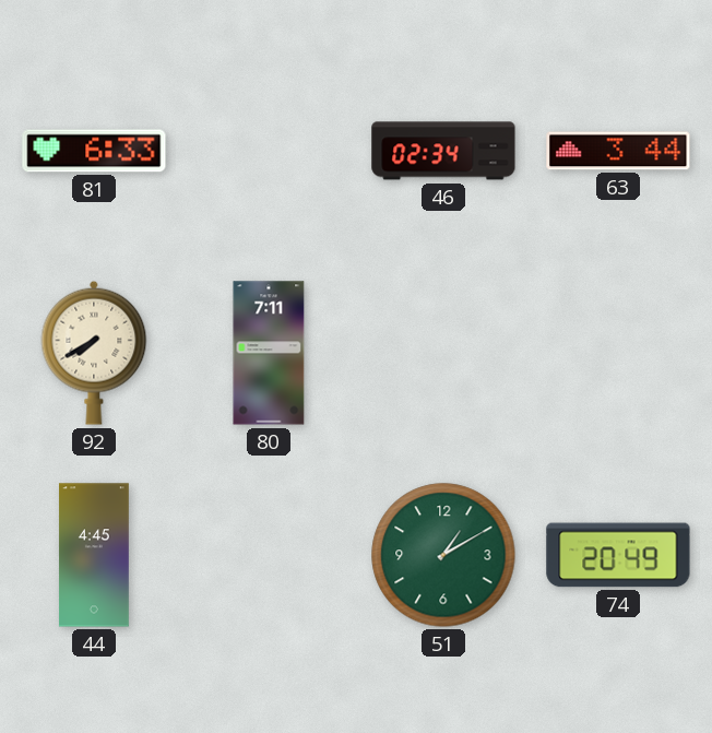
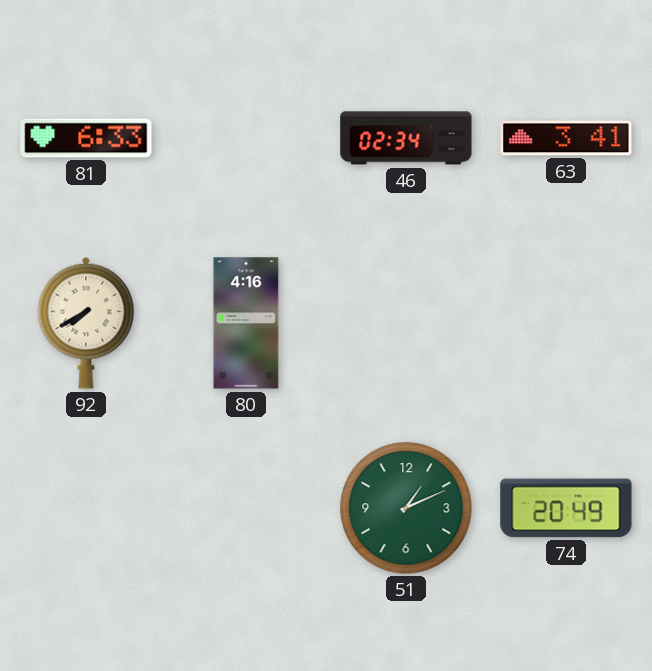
63: 3:44 -> 3:41 (566, 138)
80: 7:11 -> 4:16 (246, 323)
44: 4:45 -> none (95, 555)
51: 1:10 -> 1:11 (406, 508)
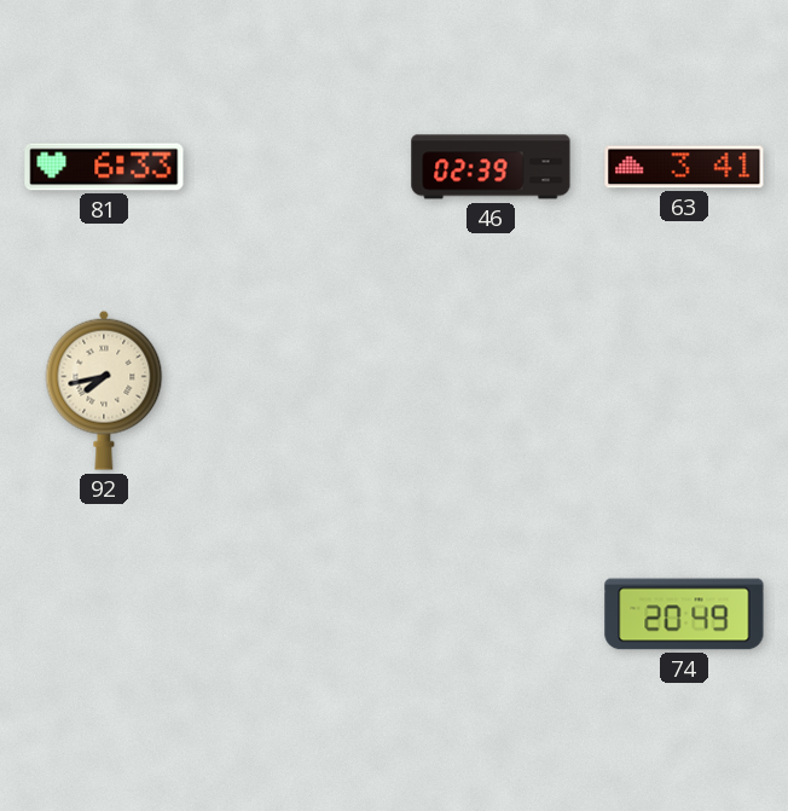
46: 02:34 -> 02:39 (491, 167)
92: 7:40 -> 7:43 (104, 390)
80: 4:16 -> none (246, 323)
51: 1:11 -> none (406, 508)
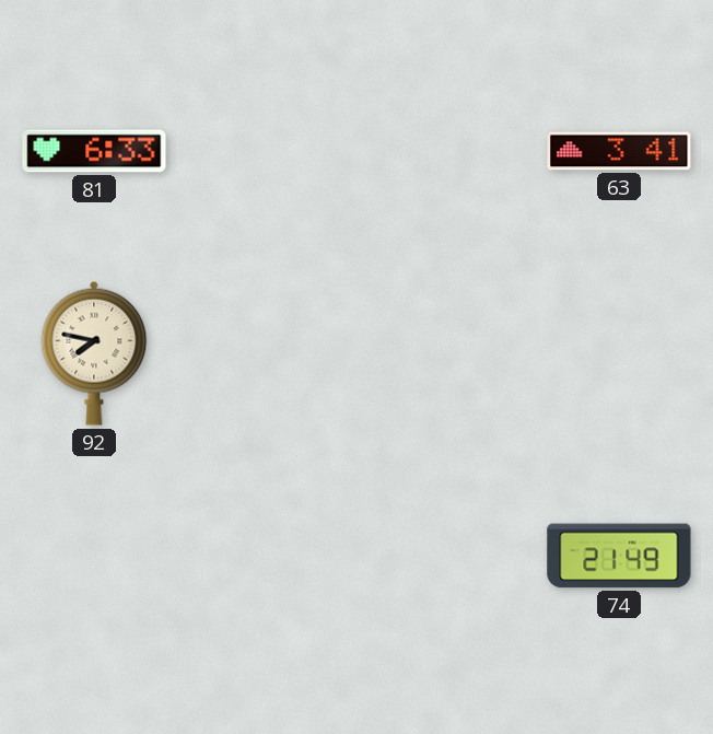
46: 02:39 -> none (491, 167)
92: 7:43 -> 7:47 (94, 353)
74: 20:49 -> 21:49 (619, 556)
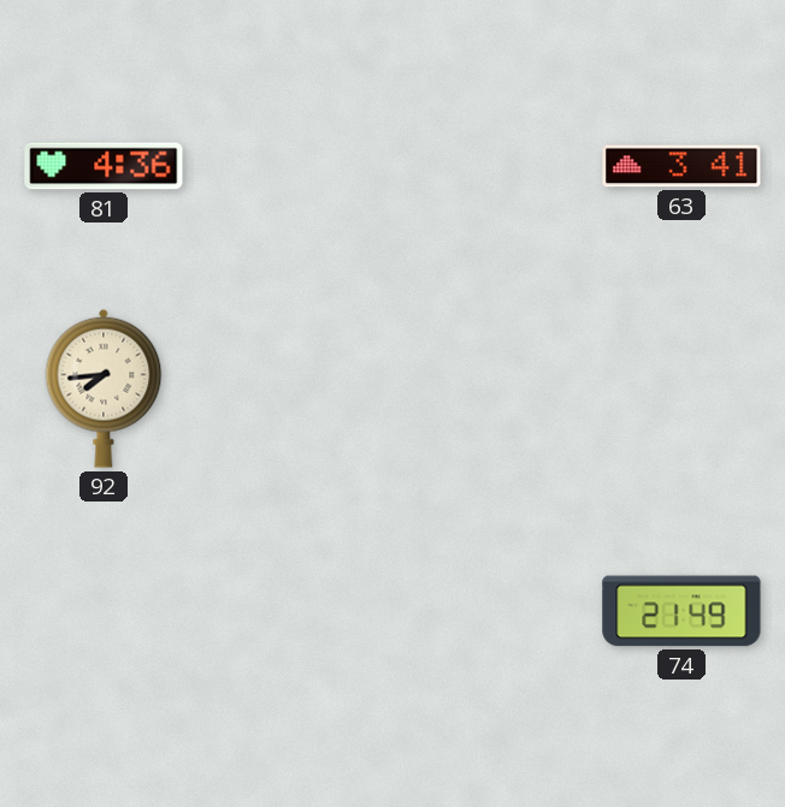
81: 6:33 -> 4:36 (104, 166)
92: 7:47 -> 7:44 (104, 388)
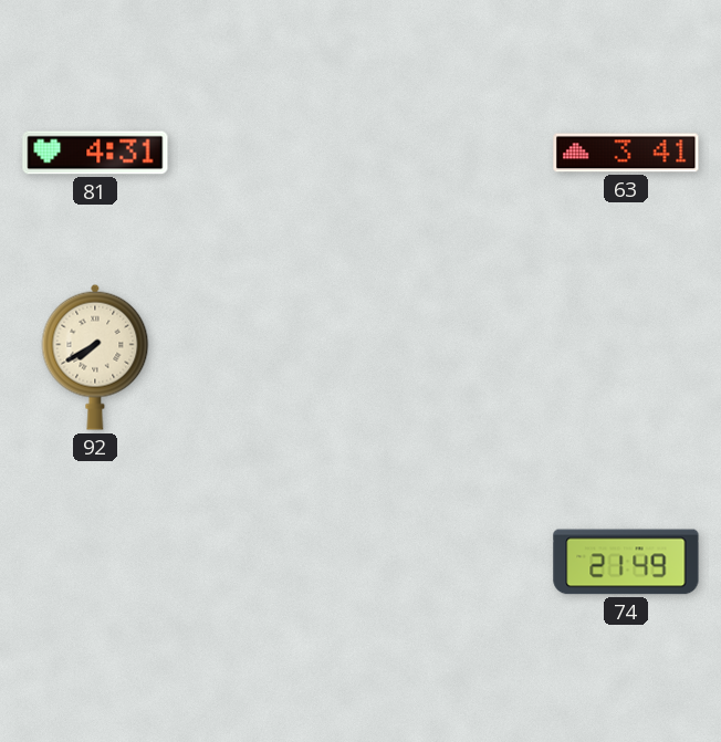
81: 4:36 -> 4:31 (95, 153)
92: 7:44 -> 7:40 (95, 357)
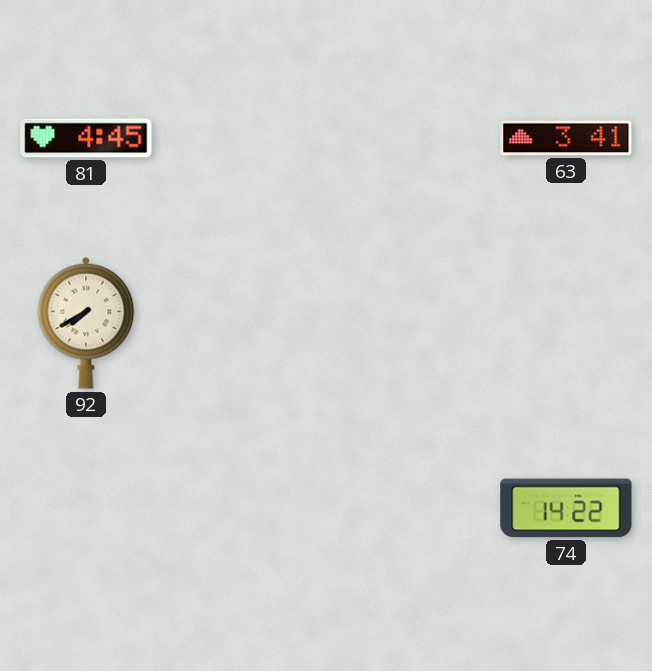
81: 4:31 -> 4:45 (86, 138)
74: 21:49 -> 14:22 (566, 508)
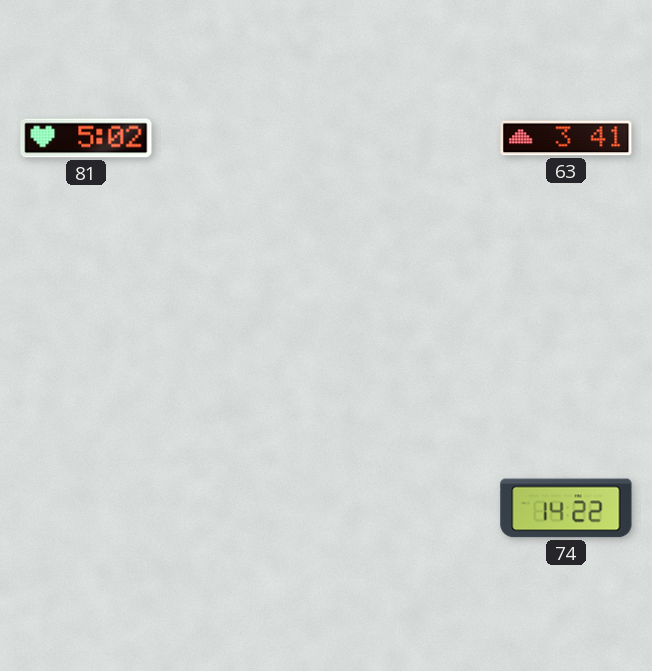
81: 4:45 -> 5:02 (86, 138)
92: 7:40 -> none (86, 323)
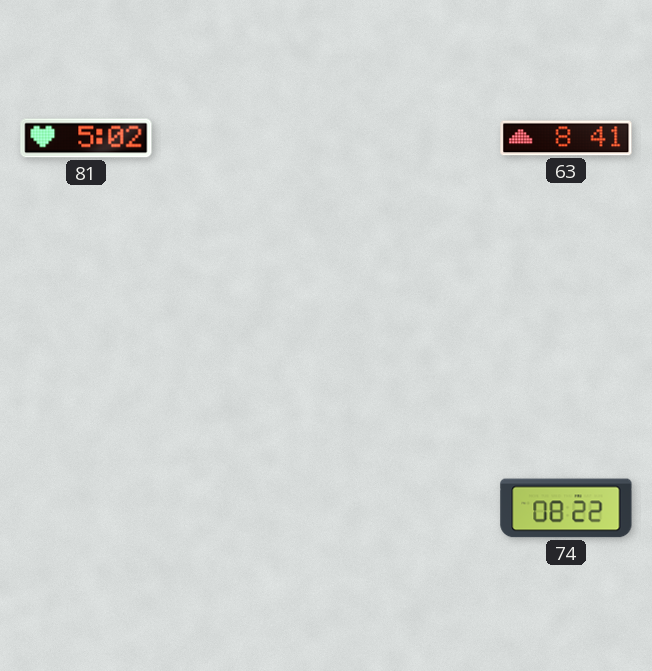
63: 3:41 -> 8:41 (566, 138)
74: 14:22 -> 08:22 (566, 508)
